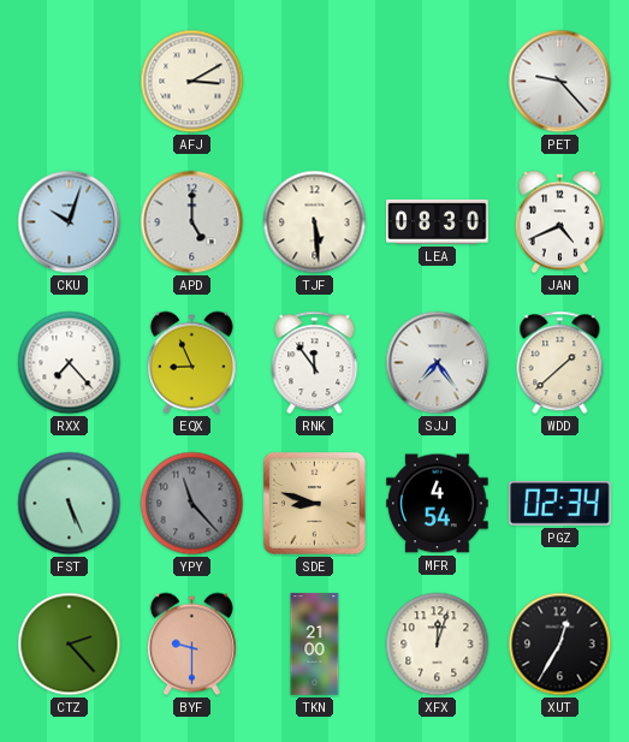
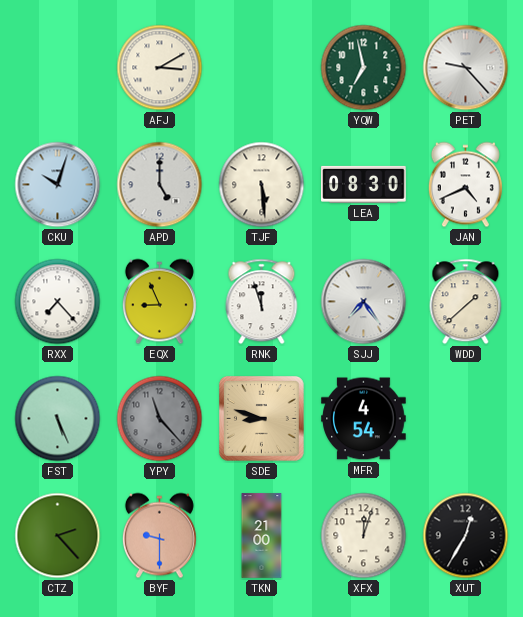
YQW: none -> 6:58 (364, 68)
RNK: 11:54 -> 11:57 (262, 302)
PGZ: 02:34 -> none (560, 504)
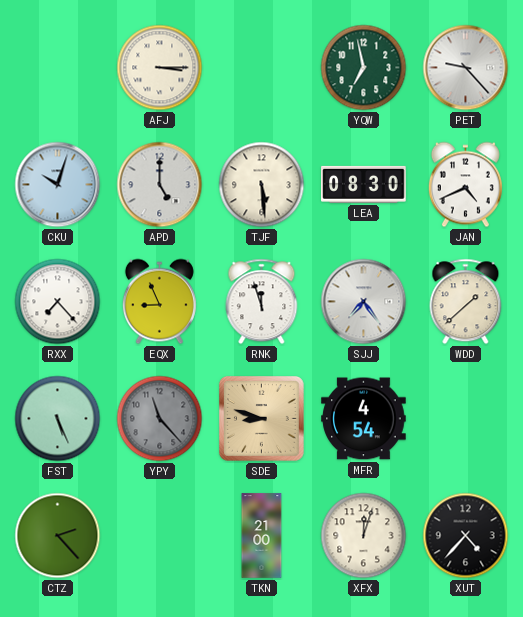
AFJ: 3:10 -> 3:15 (160, 68)
BYF: 9:30 -> none (159, 536)
XUT: 12:35 -> 4:37 (466, 536)
